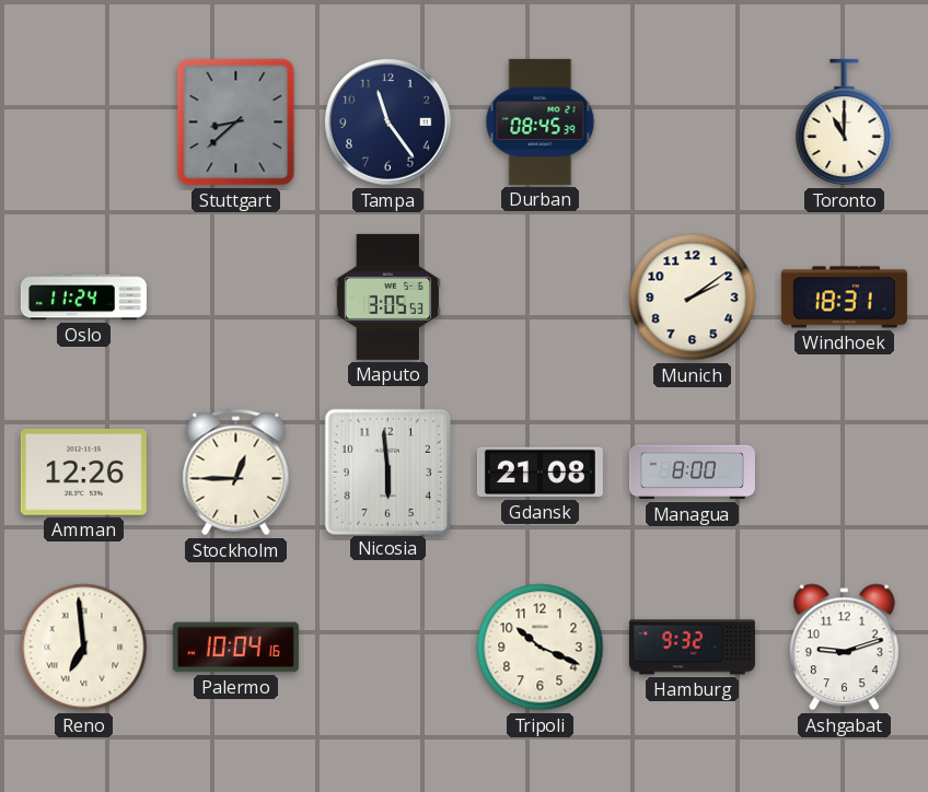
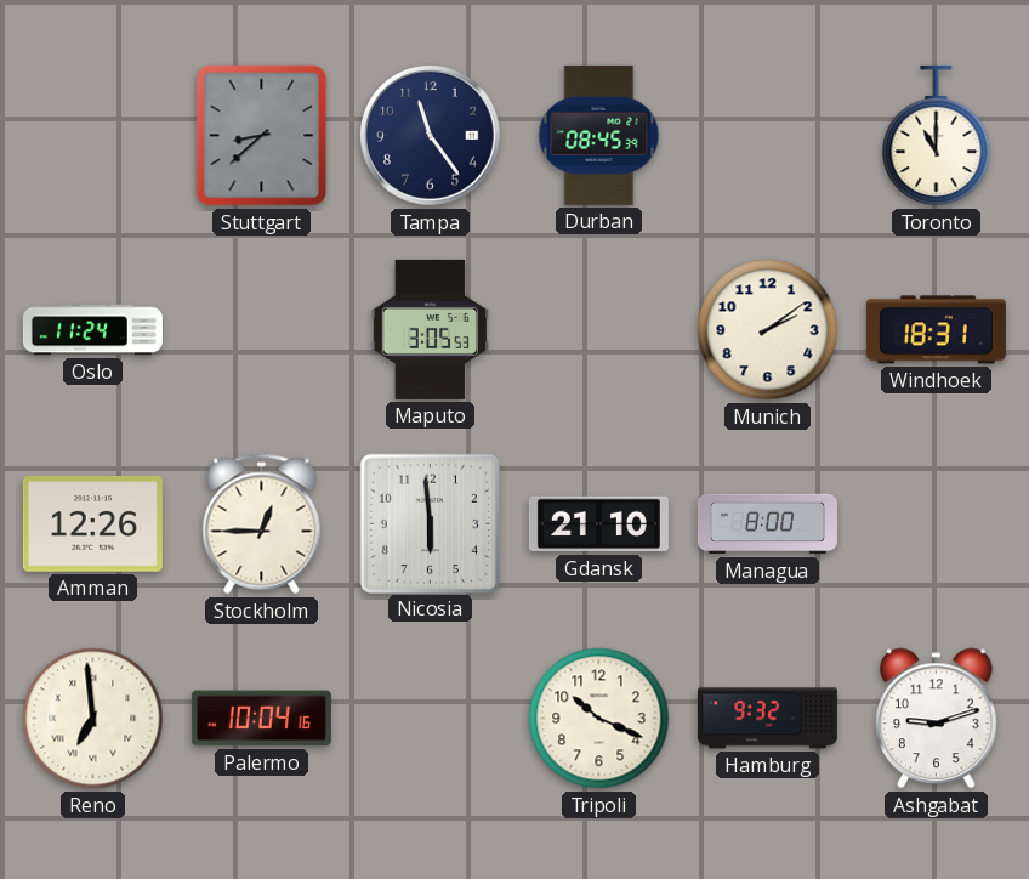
Gdansk: 21:08 -> 21:10 (598, 524)
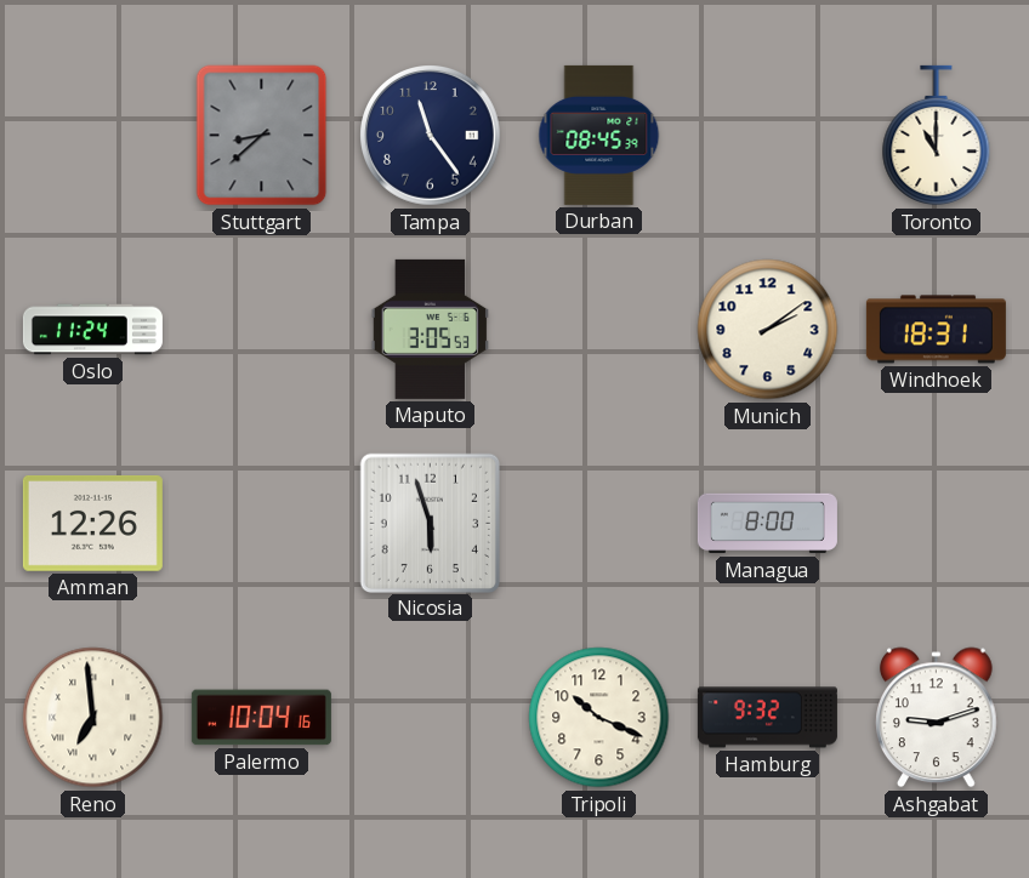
Stockholm: 12:45 -> none (262, 524)
Nicosia: 5:59 -> 5:57 (430, 523)
Gdansk: 21:10 -> none (598, 524)
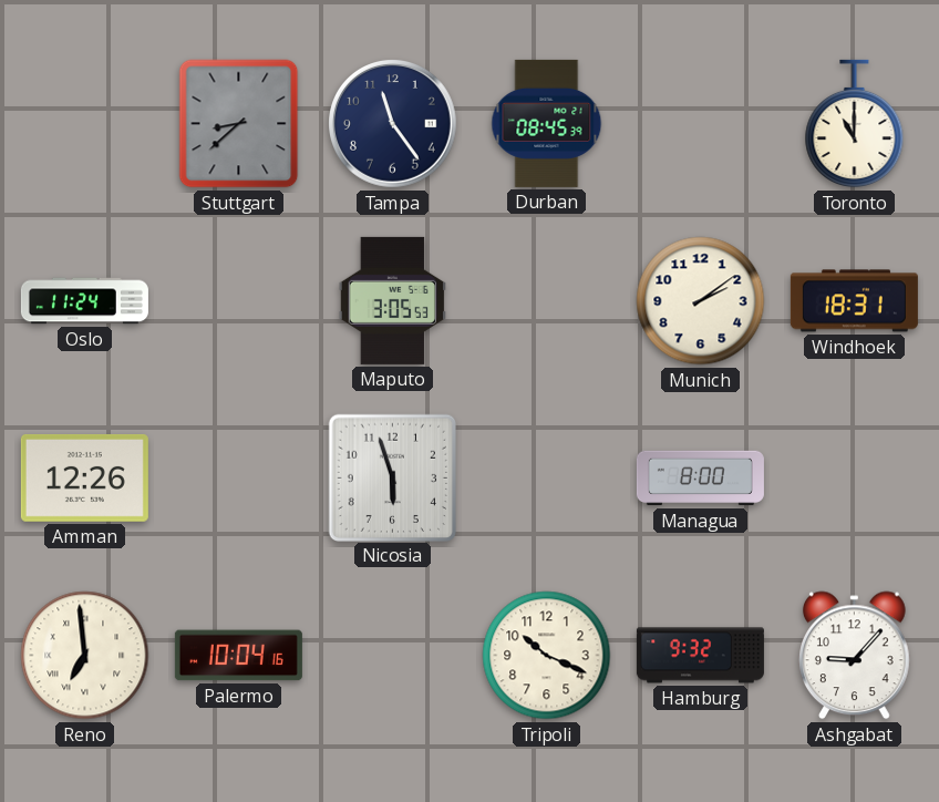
Ashgabat: 9:12 -> 9:07 (855, 656)
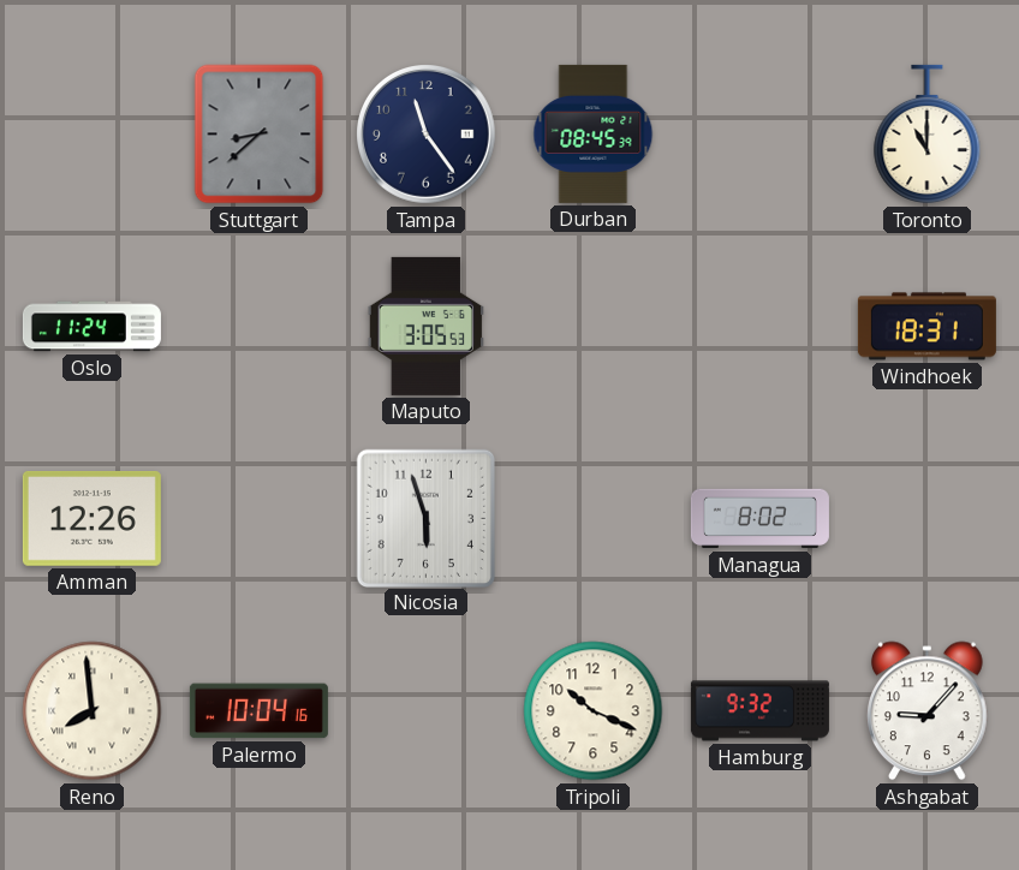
Munich: 2:09 -> none (701, 301)
Managua: 8:00 -> 8:02 (759, 519)
Reno: 6:59 -> 7:59 (93, 711)
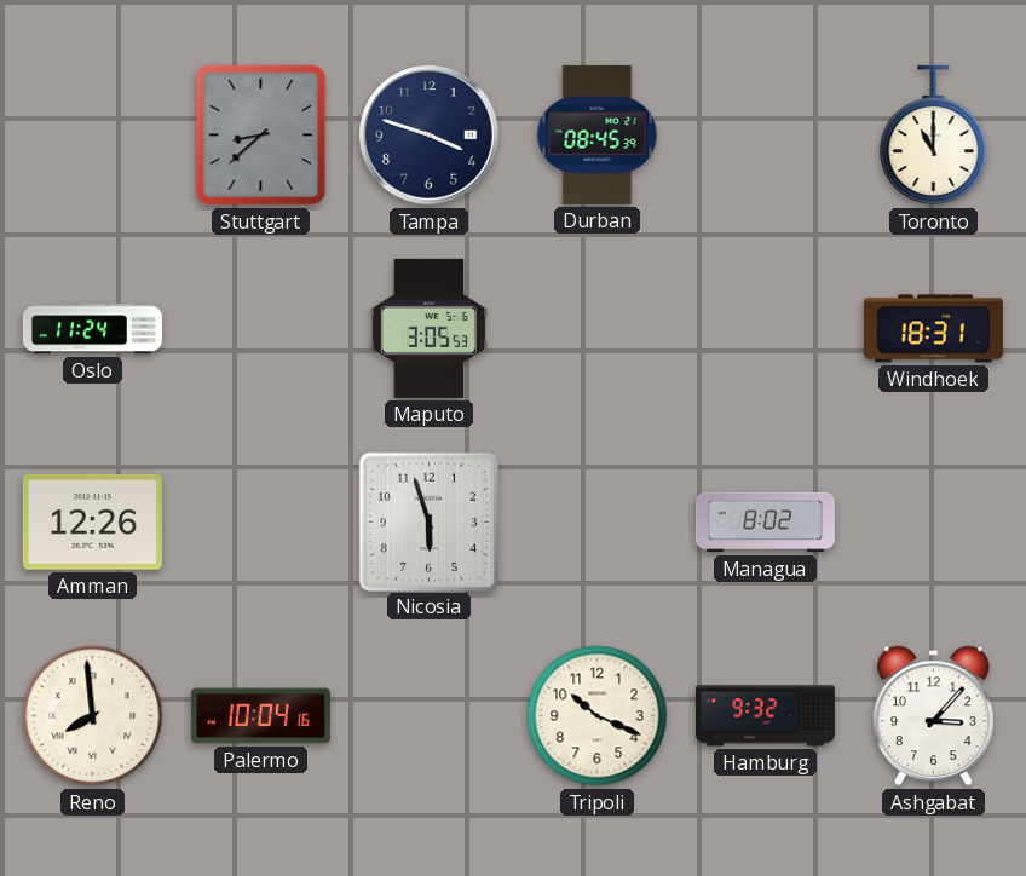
Tampa: 11:24 -> 3:48 (430, 136)
Ashgabat: 9:07 -> 3:07 (934, 716)
